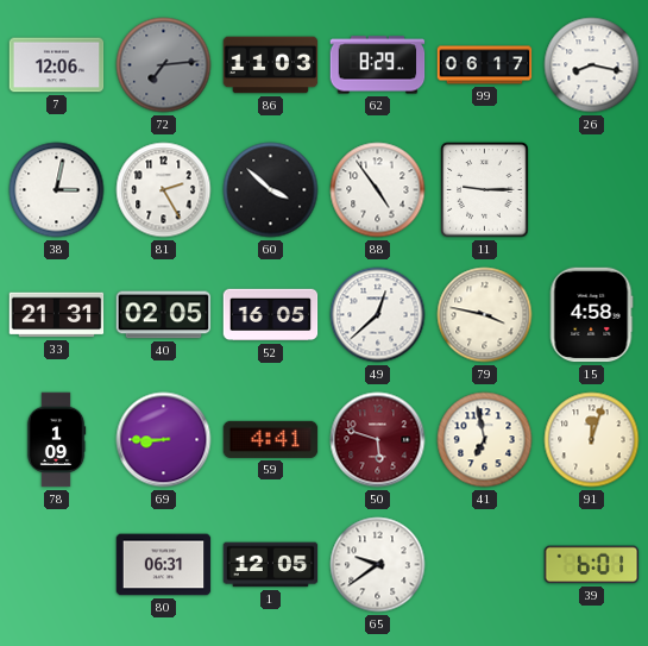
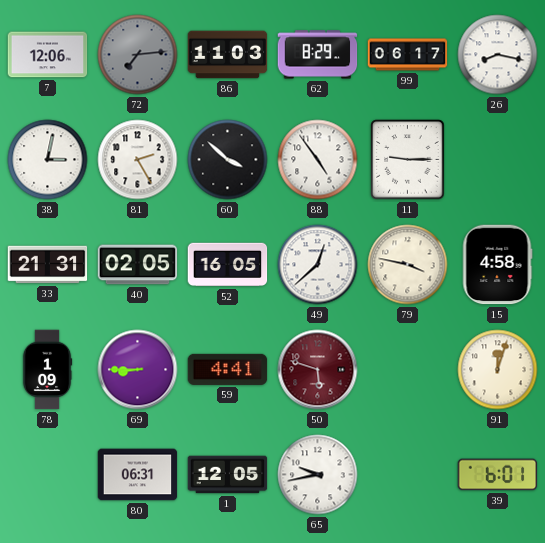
41: 6:58 -> none (485, 440)
65: 9:39 -> 9:43 (318, 475)
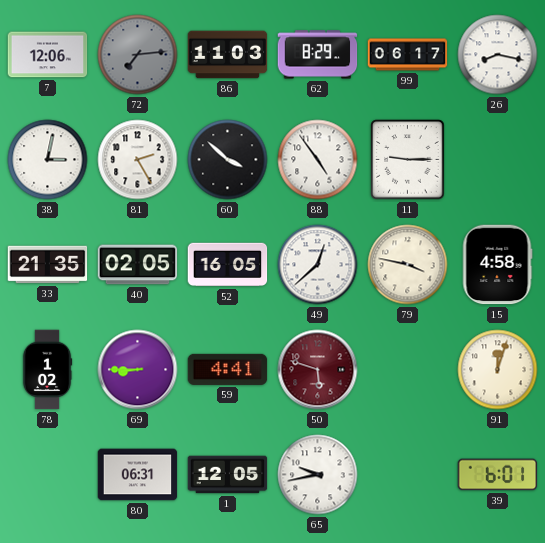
33: 21:31 -> 21:35 (48, 265)
78: 1:09 -> 1:02 (47, 370)
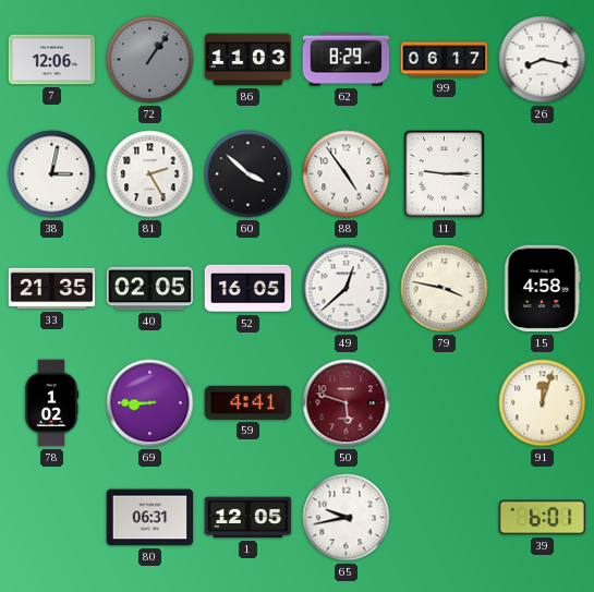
72: 7:14 -> 1:06 (150, 60)
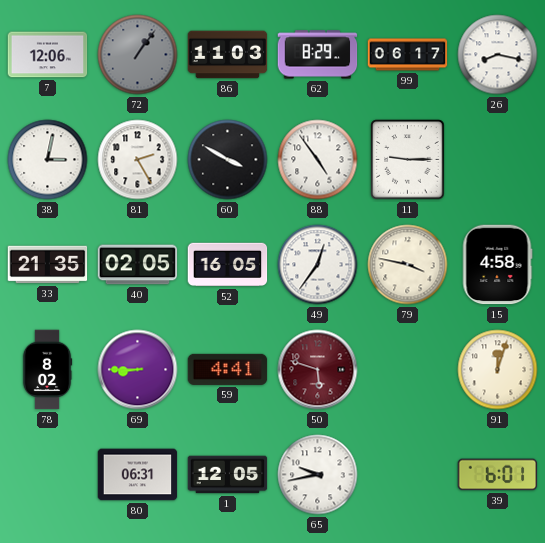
60: 3:52 -> 3:50 (228, 160)
49: 12:38 -> 12:36 (318, 265)
78: 1:02 -> 8:02 (47, 370)
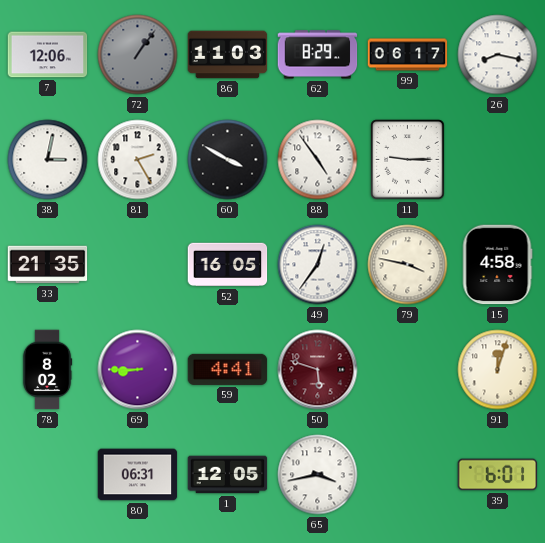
40: 02:05 -> none (138, 265)
65: 9:43 -> 3:43 (318, 475)
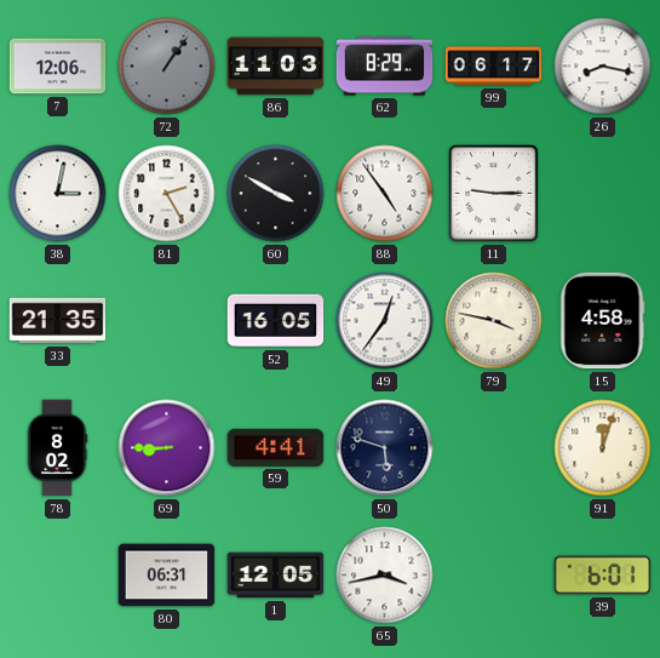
50 dial: burgundy -> navy (385, 448)
